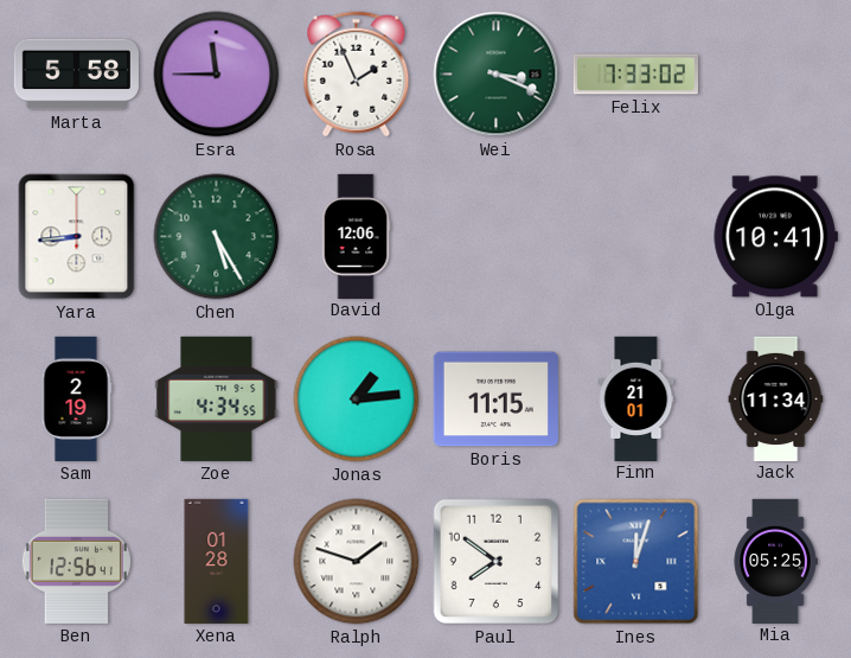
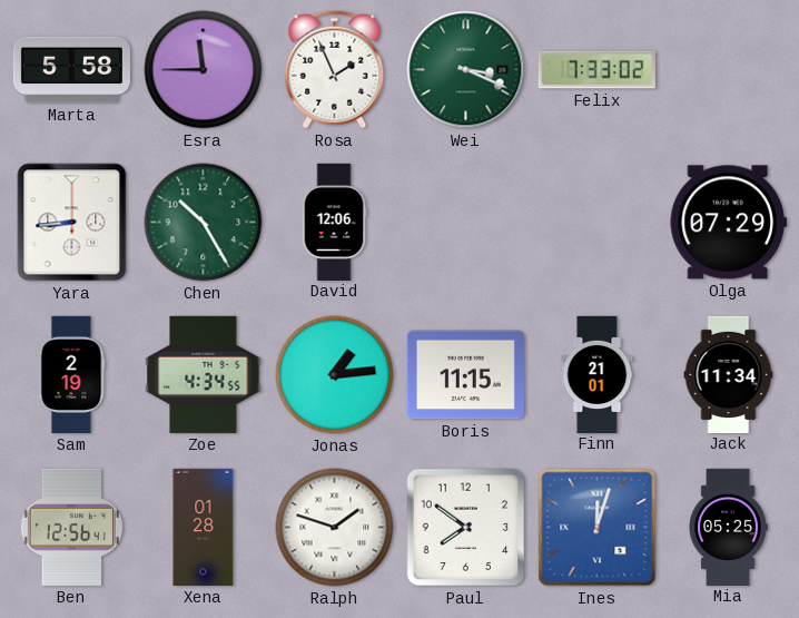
Chen: 5:25 -> 10:25 (204, 223)
Olga: 10:41 -> 07:29 (728, 223)
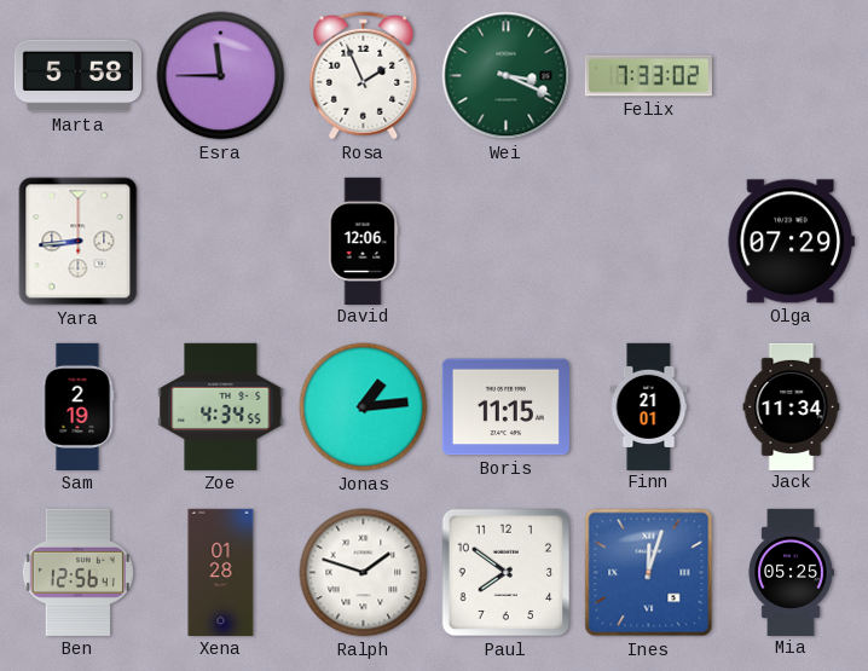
Chen: 10:25 -> none (204, 223)
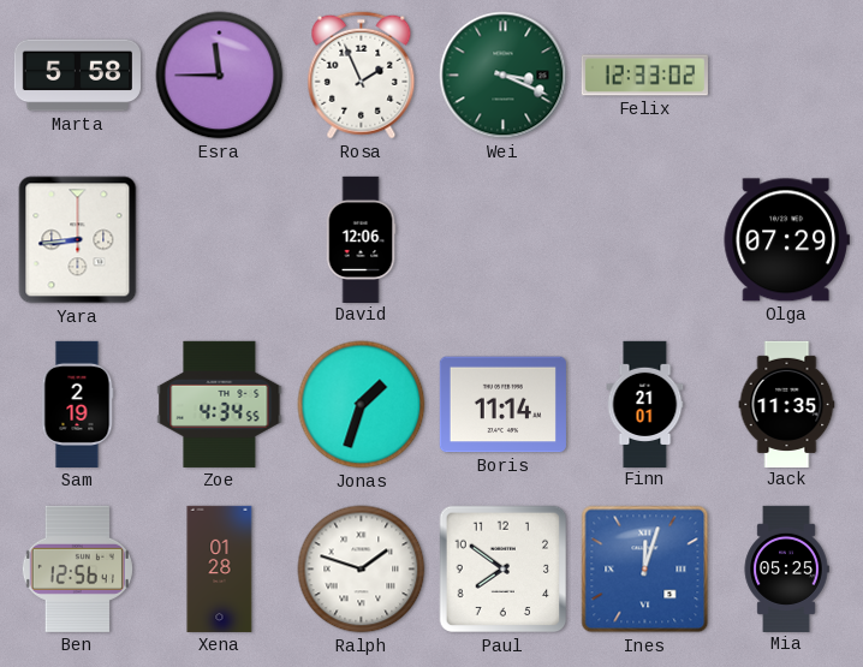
Felix: 7:33 -> 12:33 (644, 76)
Jonas: 1:14 -> 1:33 (362, 405)
Boris: 11:15 -> 11:14 (502, 405)
Jack: 11:34 -> 11:35 (787, 404)
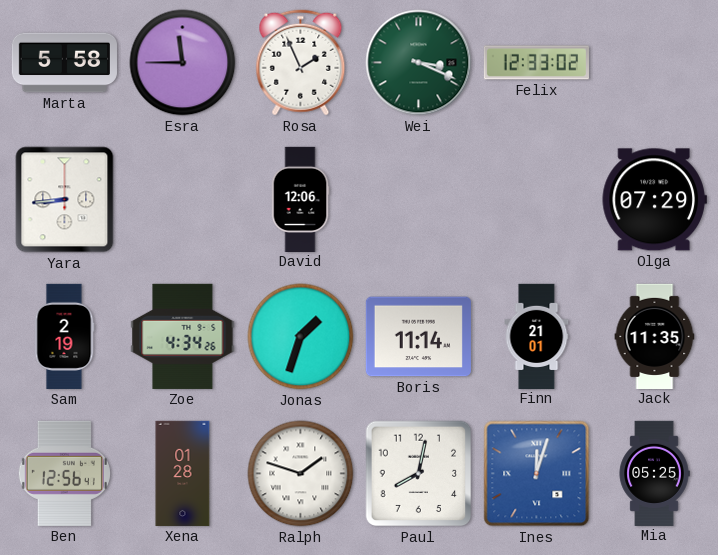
Zoe: 4:34:55 -> 4:34:26 (183, 336)
Paul: 7:51 -> 8:02 (419, 474)
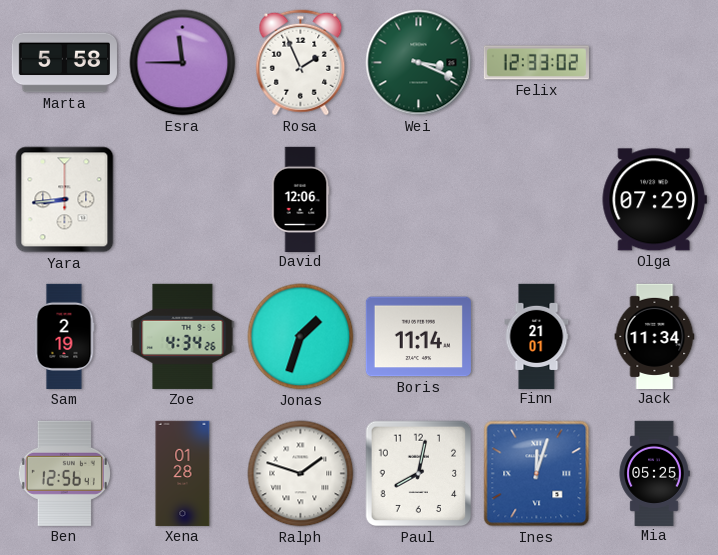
Jack: 11:35 -> 11:34 (655, 336)
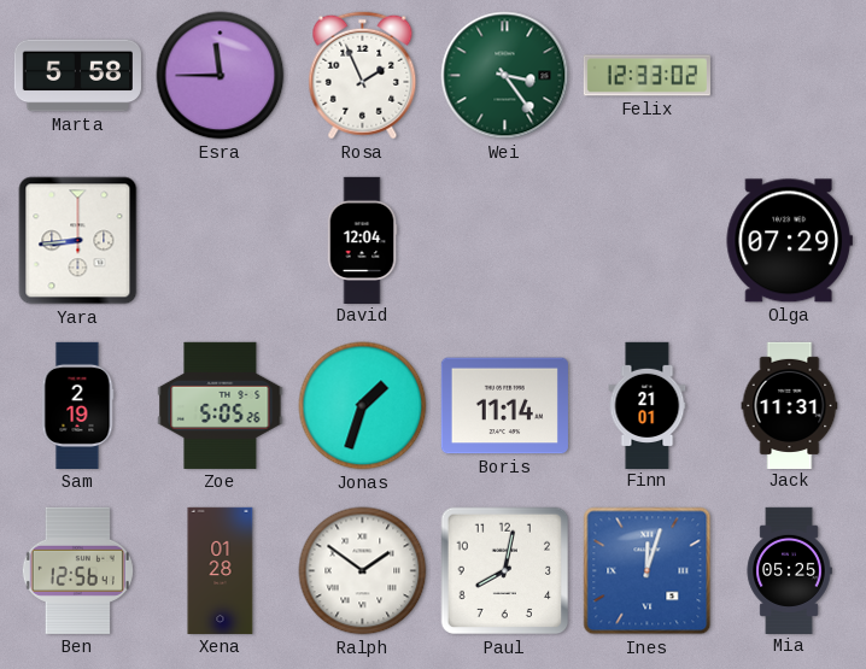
Wei: 3:19 -> 3:24 (505, 76)
David: 12:06 -> 12:04 (362, 240)
Zoe: 4:34 -> 5:05 (221, 405)
Jack: 11:34 -> 11:31 (790, 405)
Ralph: 1:48 -> 1:51 (363, 571)
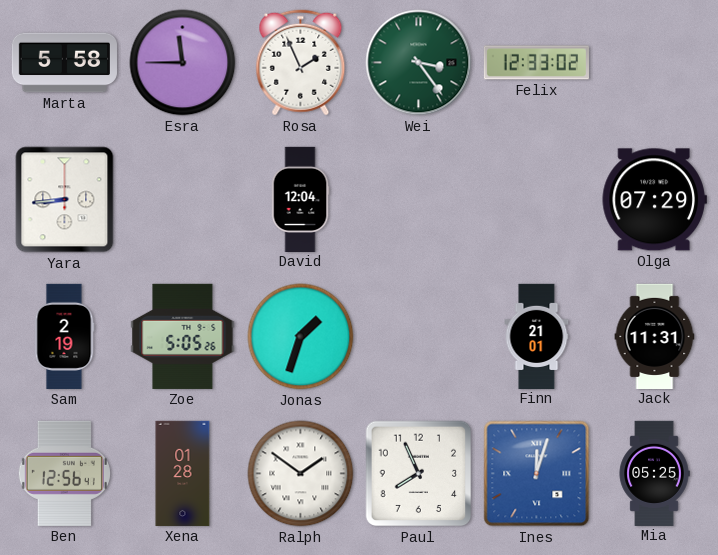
Boris: 11:14 -> none (504, 406)
Paul: 8:02 -> 7:56 (419, 474)
